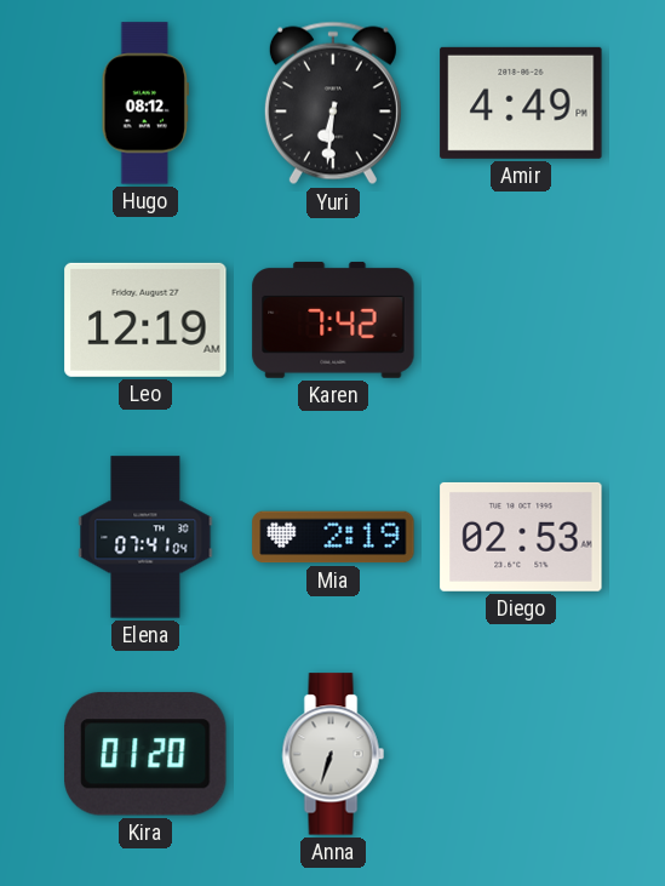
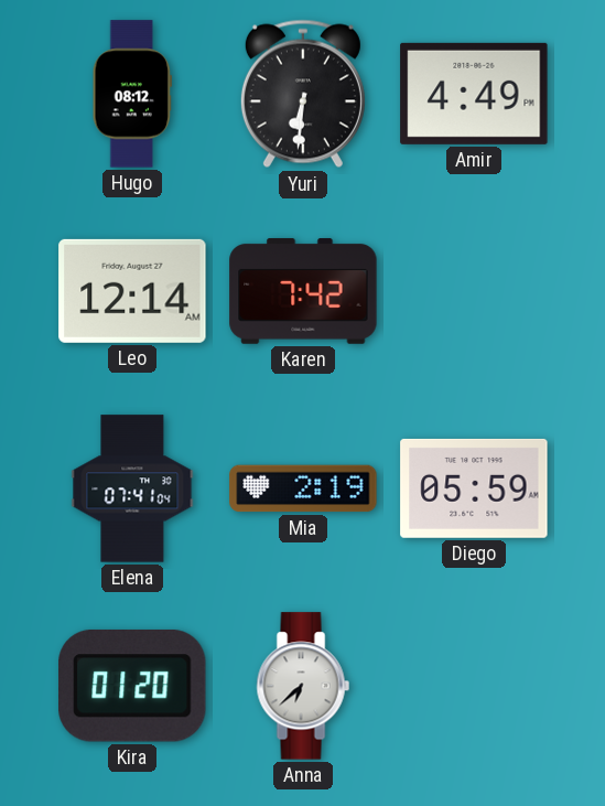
Leo: 12:19 -> 12:14 (132, 291)
Diego: 02:53 -> 05:59 (474, 488)
Anna: 6:33 -> 6:38 (303, 686)
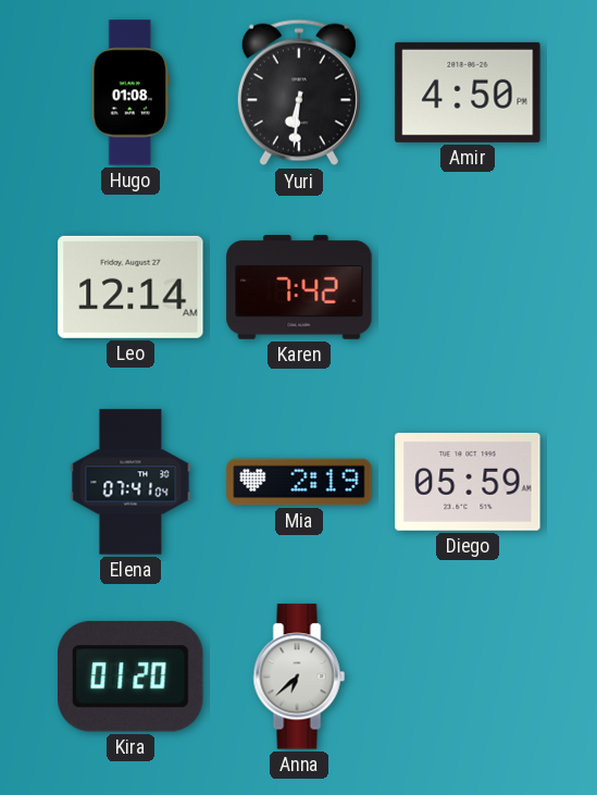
Hugo: 08:12 -> 01:08 (129, 92)
Amir: 4:49 -> 4:50 (468, 92)
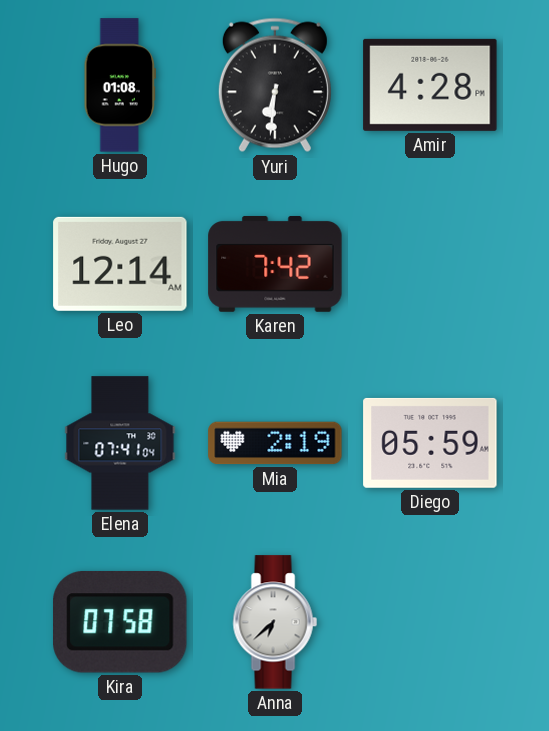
Amir: 4:50 -> 4:28 (430, 85)
Kira: 01:20 -> 07:58 (120, 622)
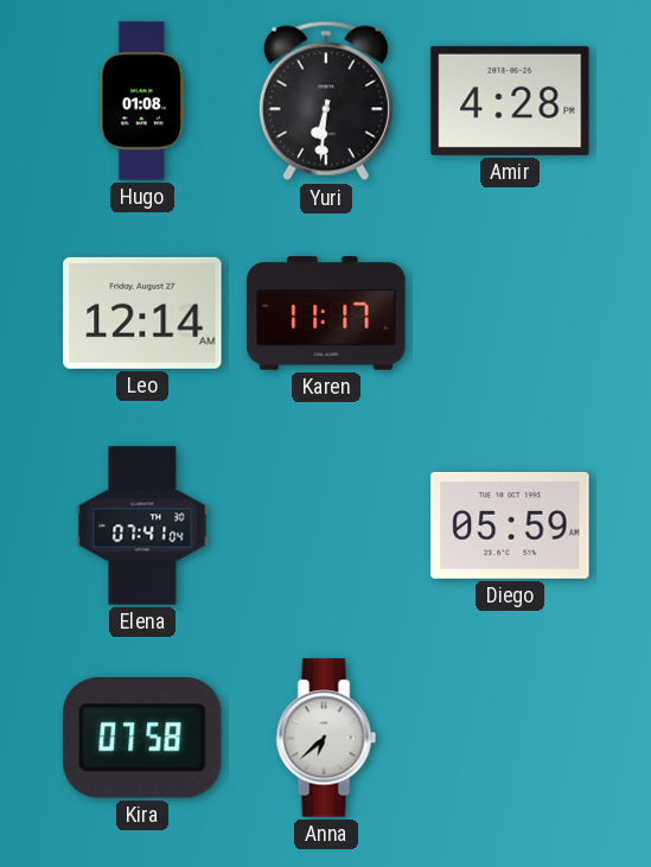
Karen: 7:42 -> 11:17 (326, 313)
Mia: 2:19 -> none (275, 443)
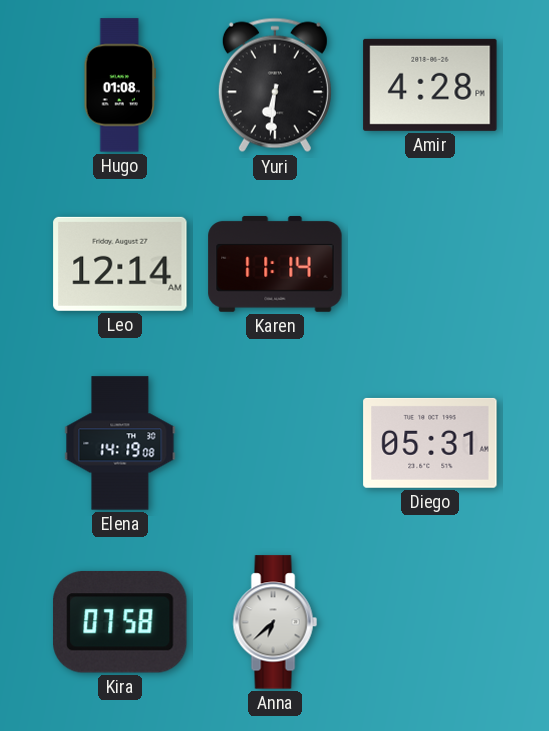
Karen: 11:17 -> 11:14 (275, 264)
Elena: 07:41 -> 14:19 (120, 443)
Diego: 05:59 -> 05:31 (430, 443)
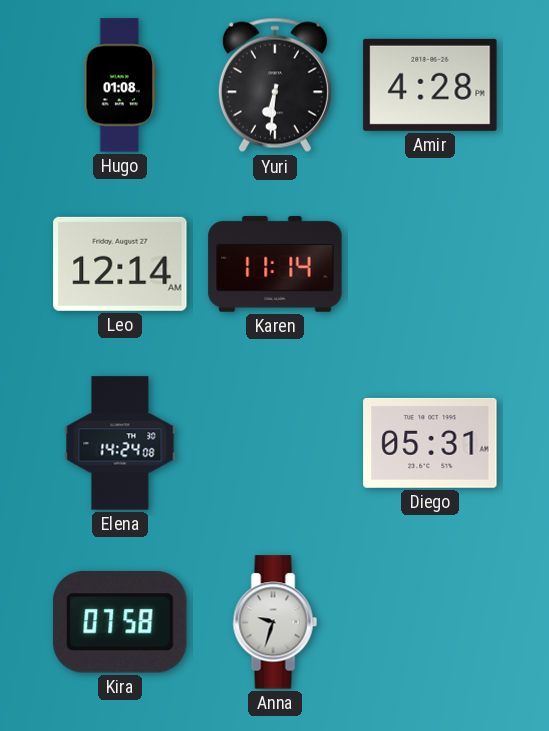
Elena: 14:19 -> 14:24 (120, 443)
Anna: 6:38 -> 9:33 (275, 622)
